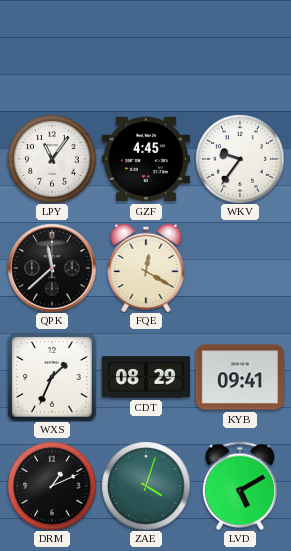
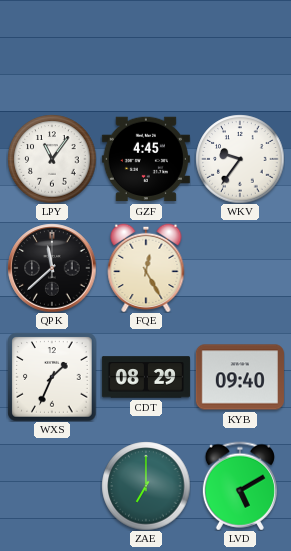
FQE: 12:20 -> 12:25 (146, 268)
KYB: 09:41 -> 09:40 (240, 377)
DRM: 1:11 -> none (52, 486)
ZAE: 4:03 -> 7:00 (146, 486)
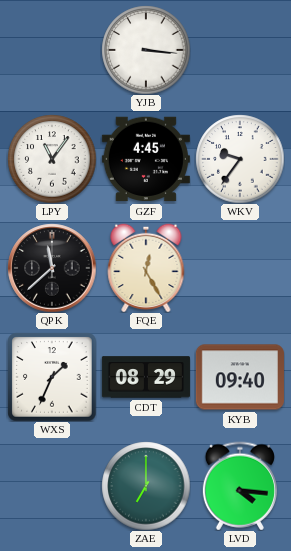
YJB: none -> 3:16 (146, 50)
LVD: 5:10 -> 4:16 (240, 486)
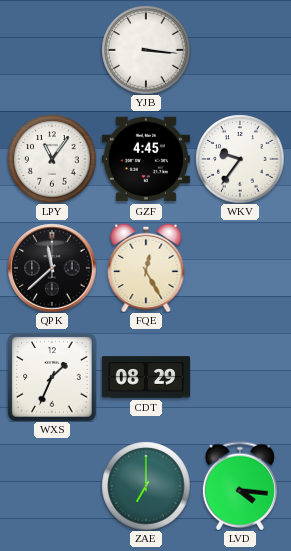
KYB: 09:40 -> none (240, 377)
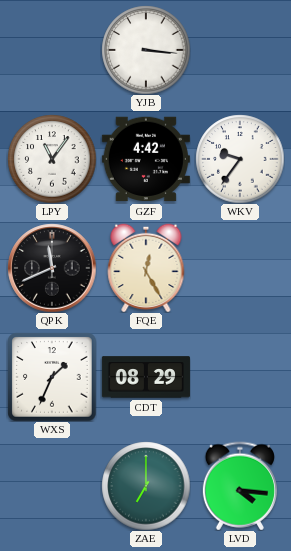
GZF: 4:45 -> 4:42 (146, 159)
QPK: 11:38 -> 11:41 (52, 268)
